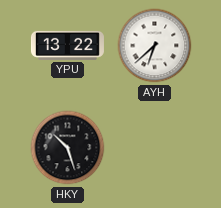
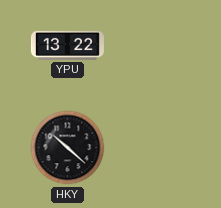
AYH: 6:38 -> none (155, 46)
HKY: 10:27 -> 10:22 (68, 148)
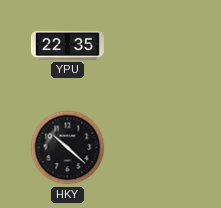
YPU: 13:22 -> 22:35 (67, 45)
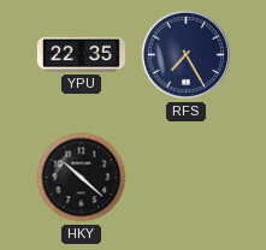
RFS: none -> 7:25 (185, 55)
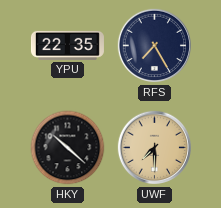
UWF: none -> 7:30 (154, 148)
